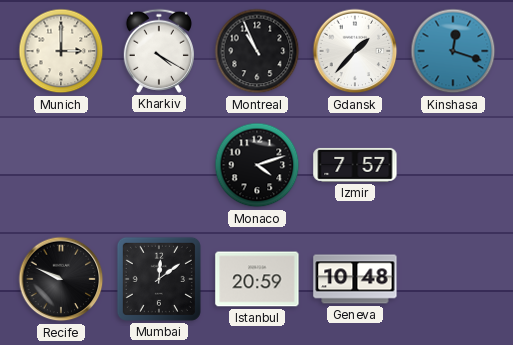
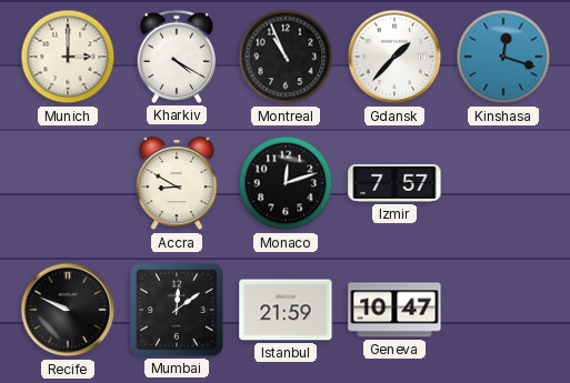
Accra: none -> 8:50 (177, 184)
Monaco: 4:12 -> 12:12 (286, 183)
Istanbul: 20:59 -> 21:59 (286, 310)
Geneva: 10:48 -> 10:47 (394, 310)
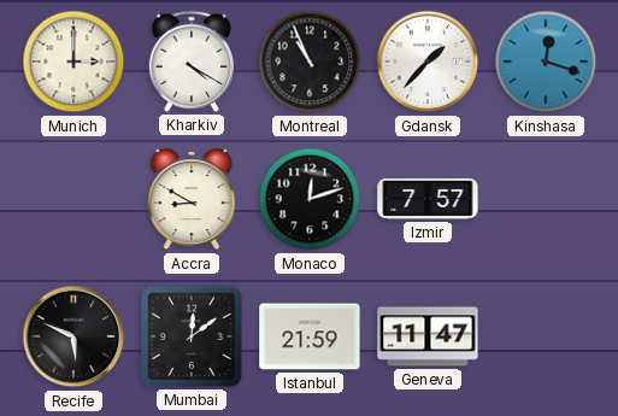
Recife: 9:49 -> 5:49 (73, 336)
Geneva: 10:47 -> 11:47 (428, 336)
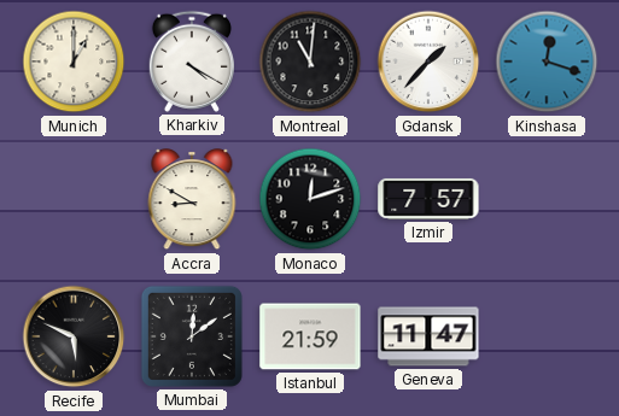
Munich: 3:00 -> 1:00 (74, 61)
Montreal: 10:56 -> 11:01 (310, 61)
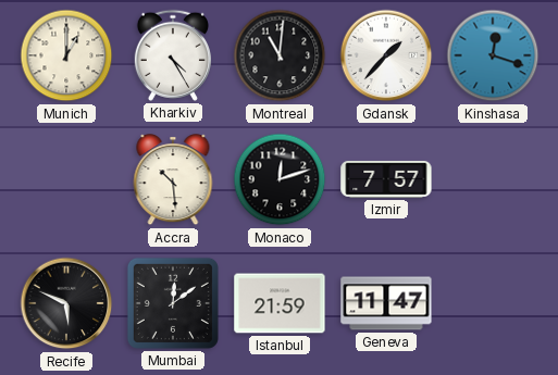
Kharkiv: 4:20 -> 4:25 (173, 55)
Accra: 8:50 -> 10:29 (173, 180)
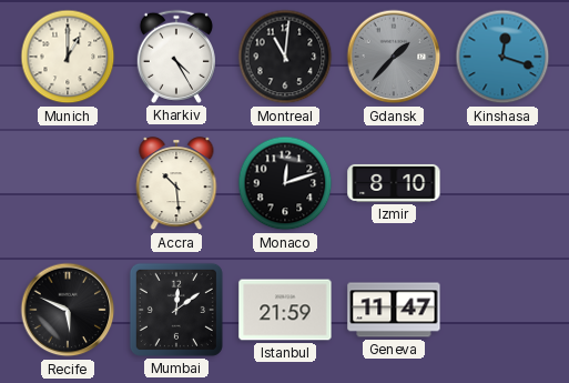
Gdansk dial: white -> grey (394, 57)
Izmir: 7:57 -> 8:10 (394, 183)
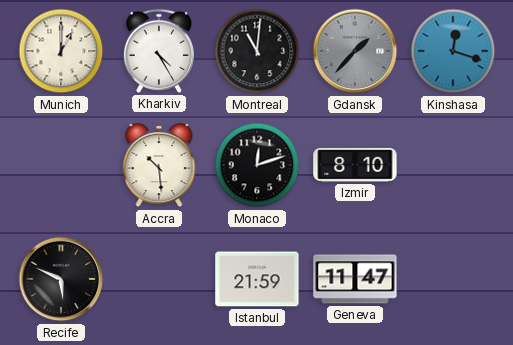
Mumbai: 12:09 -> none (176, 310)
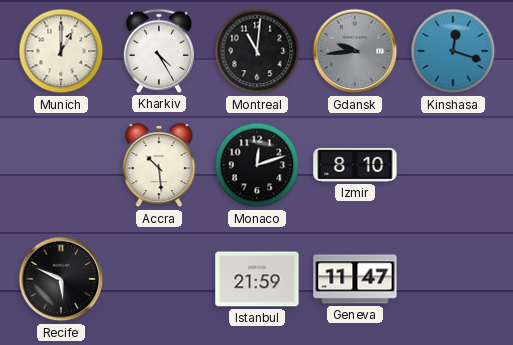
Gdansk: 1:37 -> 9:44 (355, 51)
